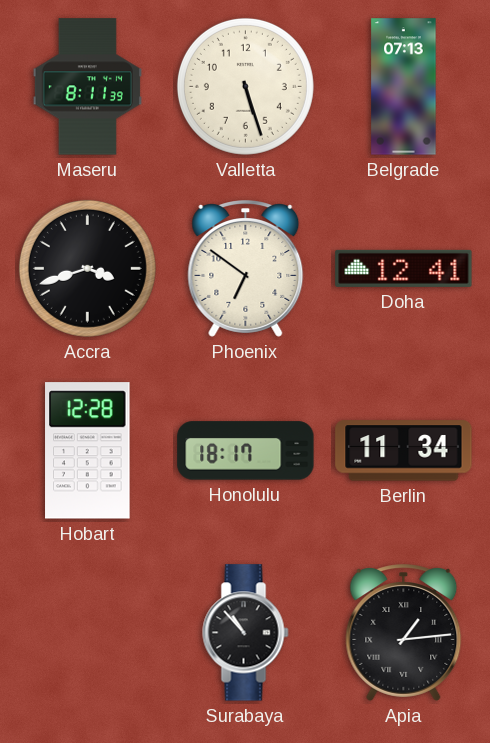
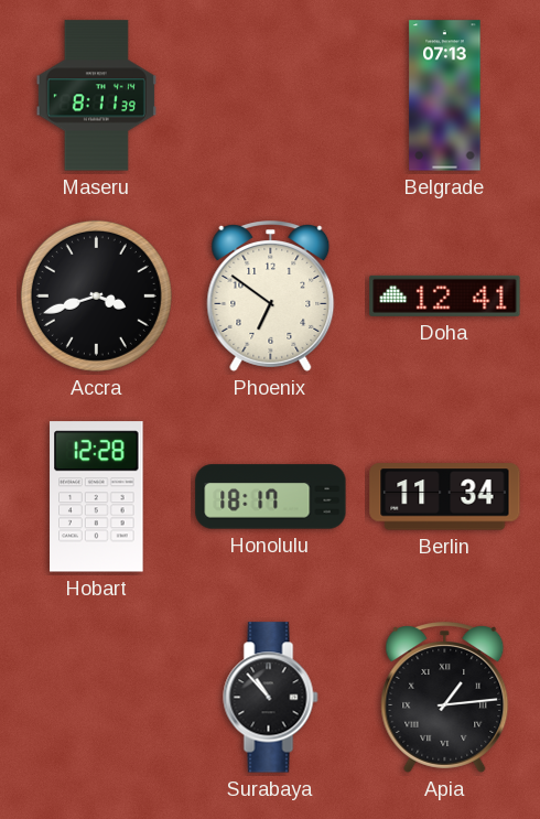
Valletta: 5:27 -> none (245, 86)
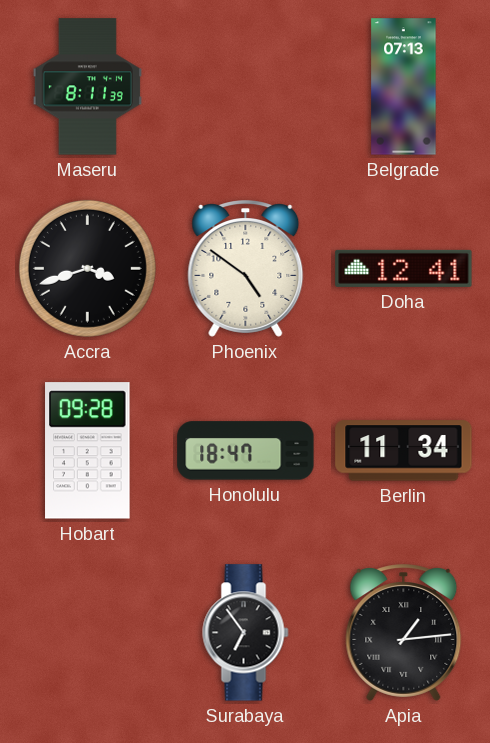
Phoenix: 6:51 -> 4:51 (246, 269)
Hobart: 12:28 -> 09:28 (88, 451)
Honolulu: 18:17 -> 18:47 (246, 451)
Surabaya: 10:53 -> 6:54 (246, 633)
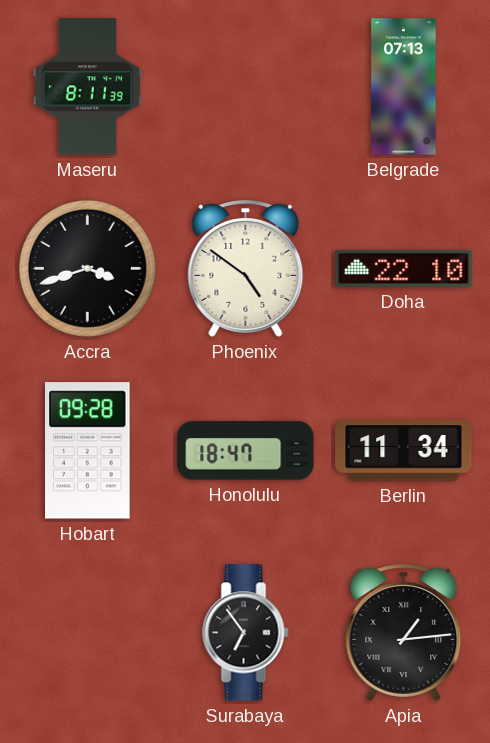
Doha: 12:41 -> 22:10 (404, 268)
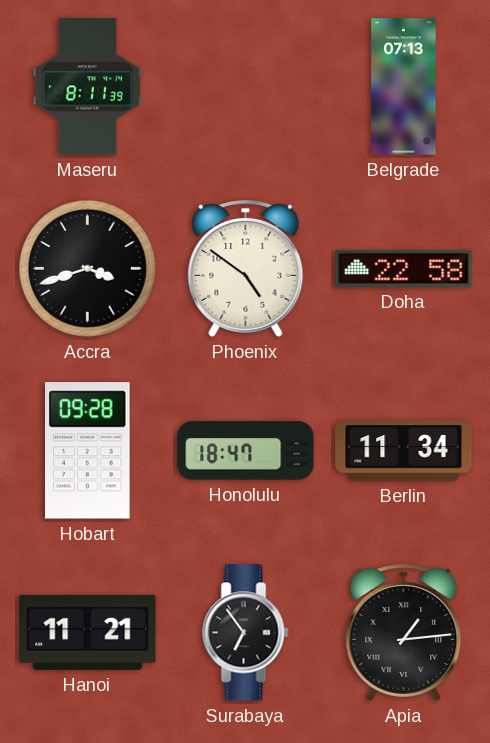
Doha: 22:10 -> 22:58 (404, 268)
Hanoi: none -> 11:21 (88, 632)
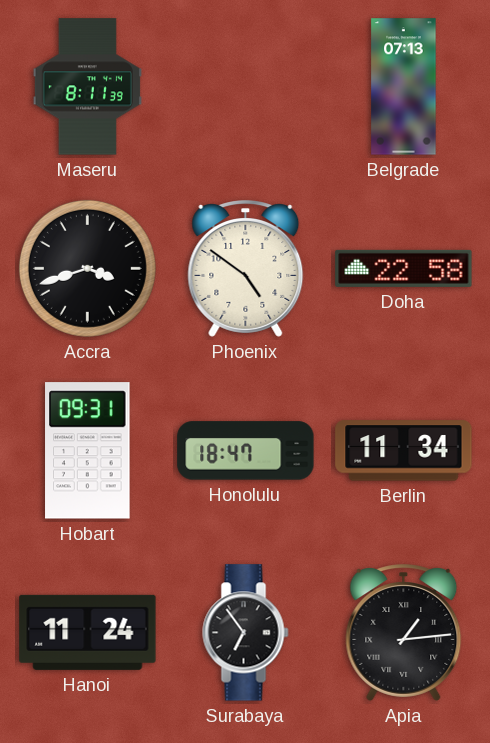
Hobart: 09:28 -> 09:31 (88, 451)
Hanoi: 11:21 -> 11:24 (88, 632)
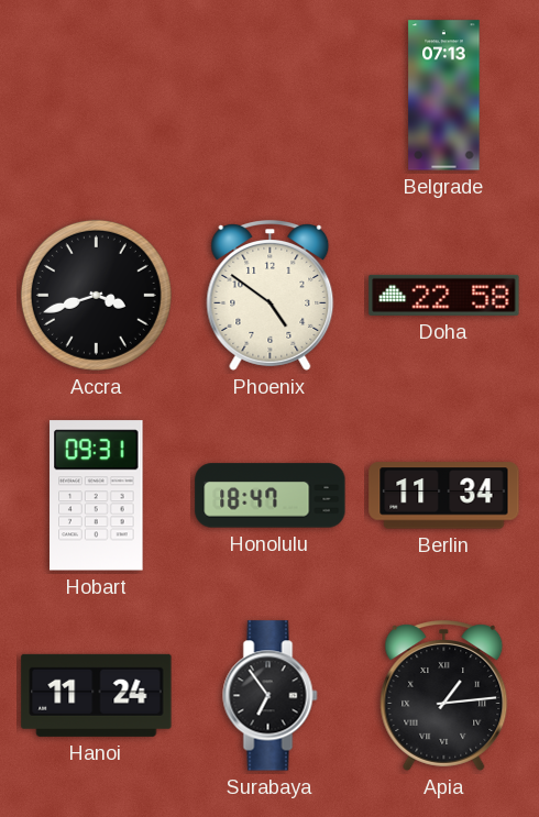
Maseru: 8:11 -> none (87, 87)
